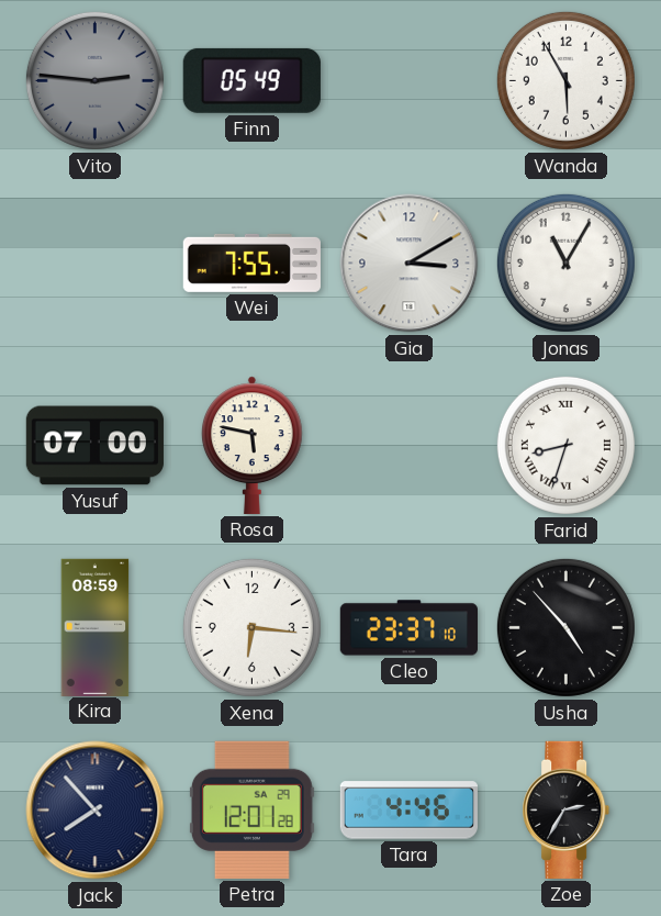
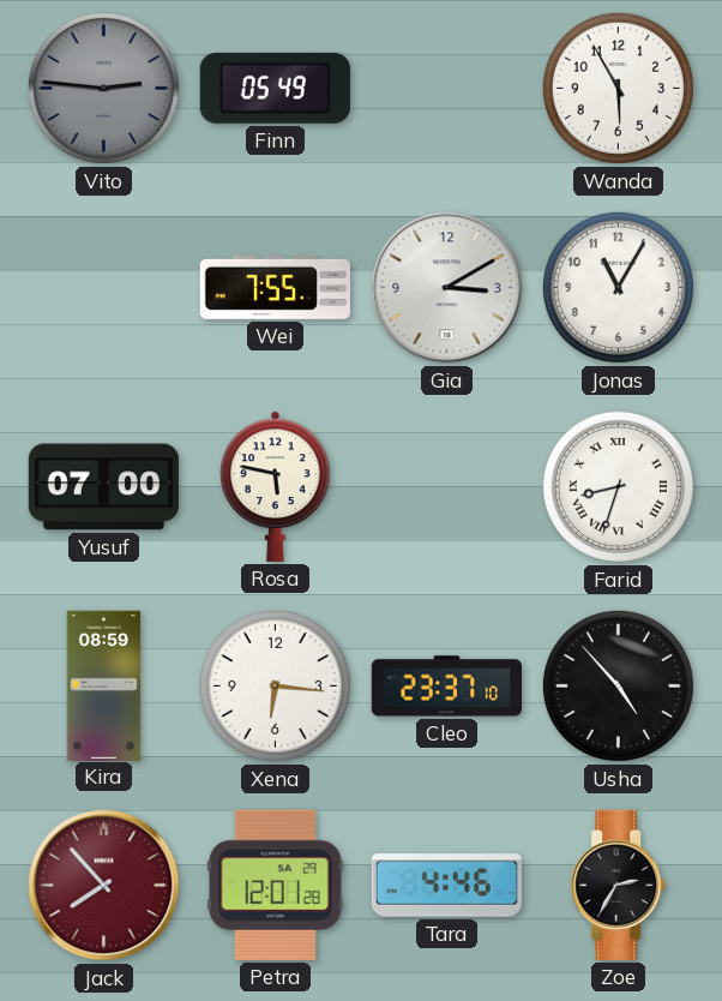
Jack dial: navy -> burgundy (104, 886)
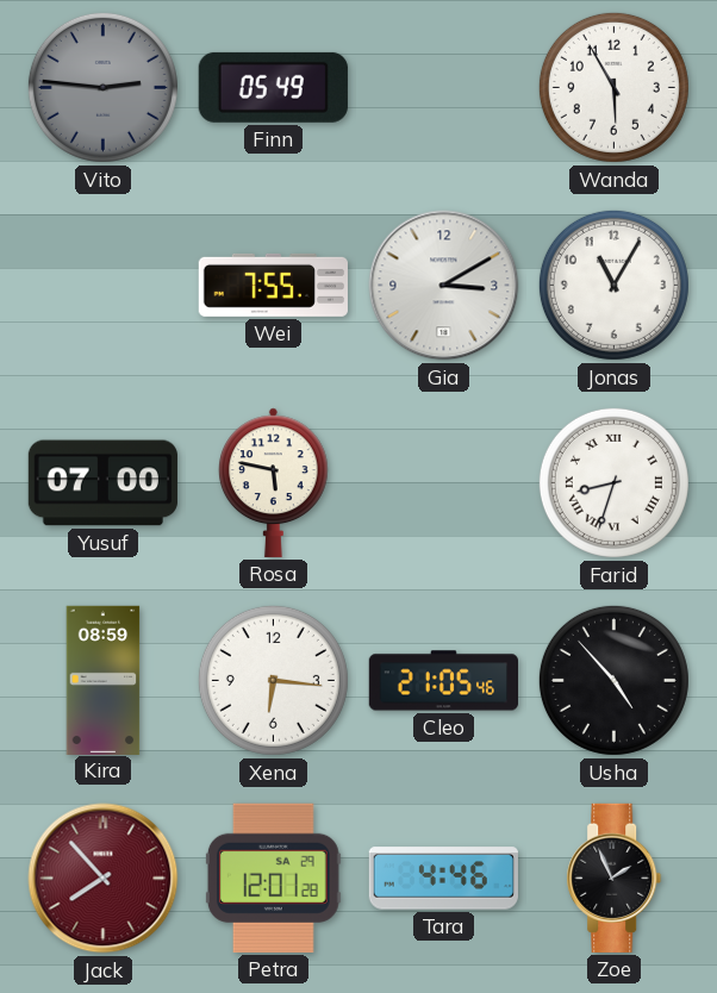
Cleo: 23:37 -> 21:05 (443, 681)
Zoe: 2:35 -> 1:56 (615, 878)
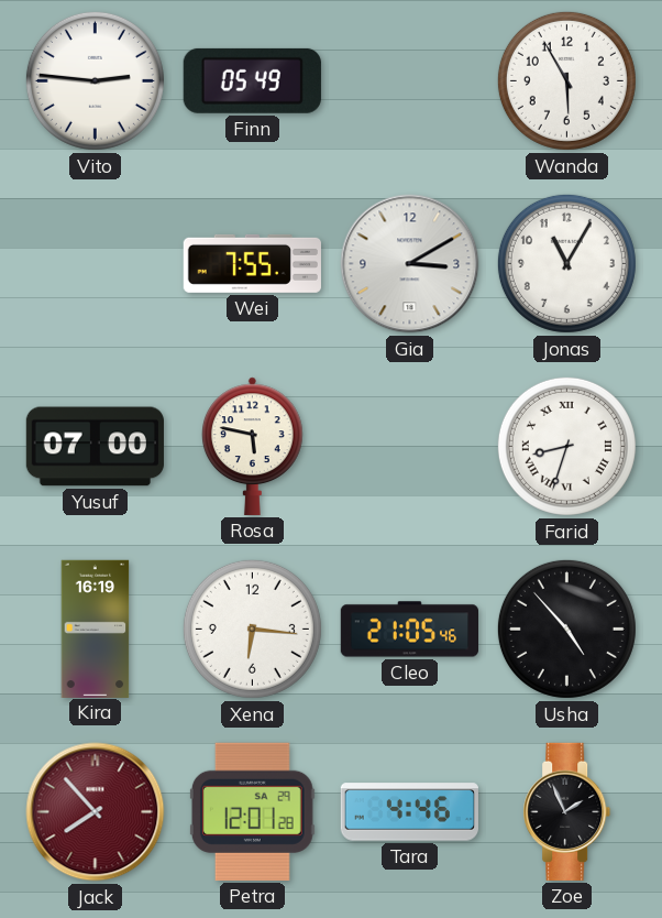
Vito dial: grey -> white (95, 80)
Kira: 08:59 -> 16:19 (96, 629)
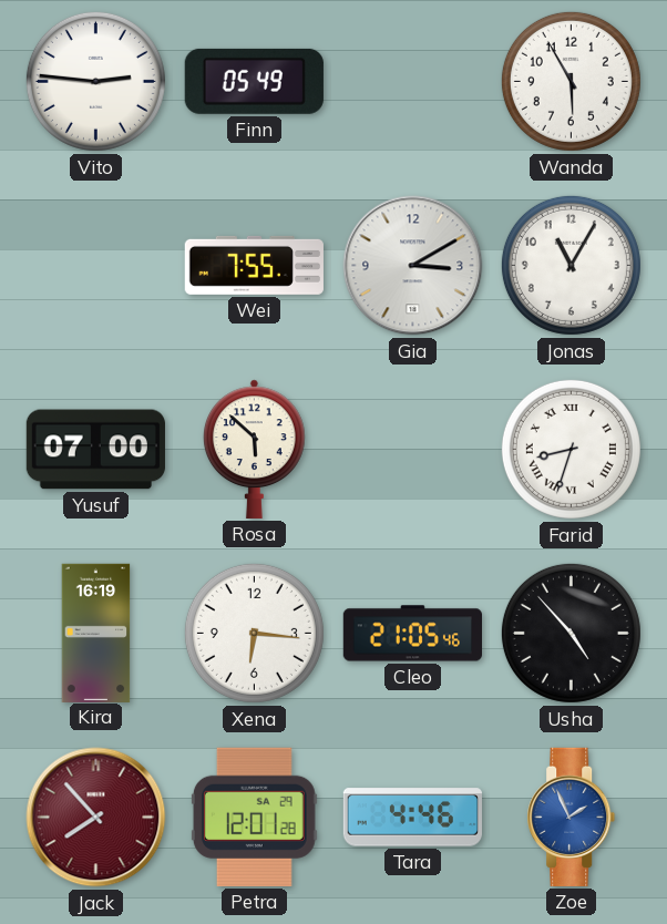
Rosa: 5:47 -> 5:52 (255, 449)
Zoe dial: black -> blue (572, 817)
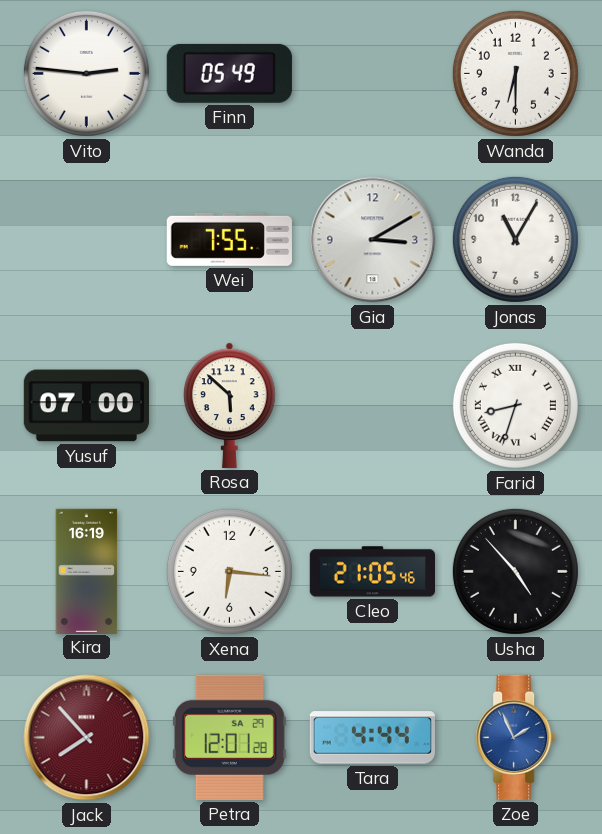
Wanda: 5:55 -> 6:30 (515, 73)
Tara: 4:46 -> 4:44 (372, 738)
